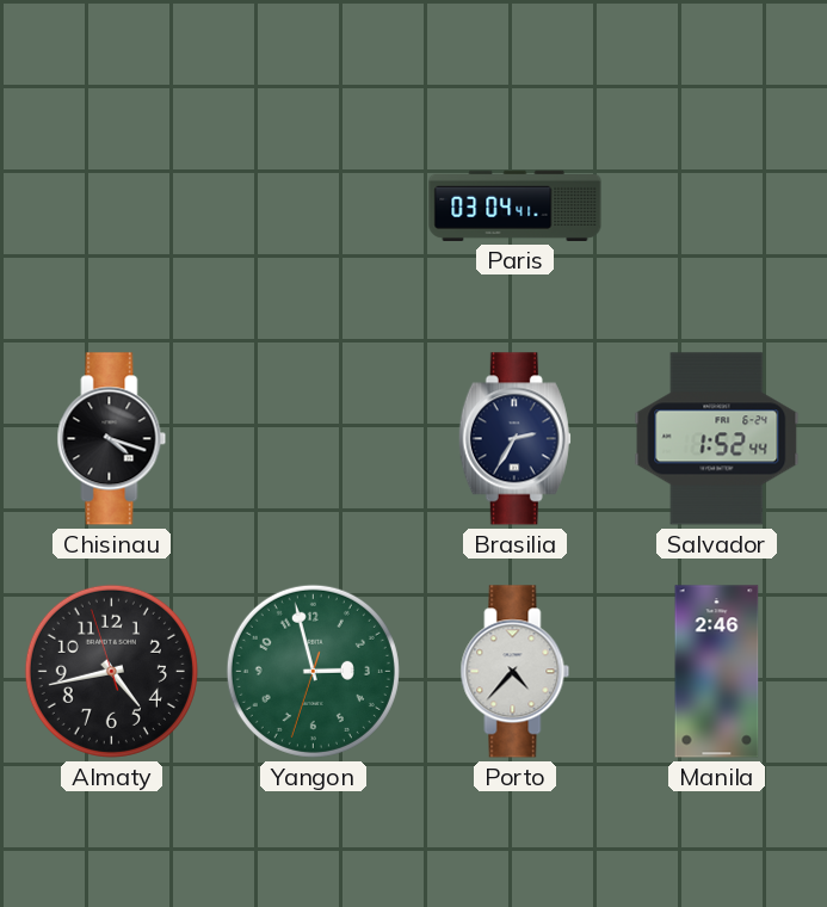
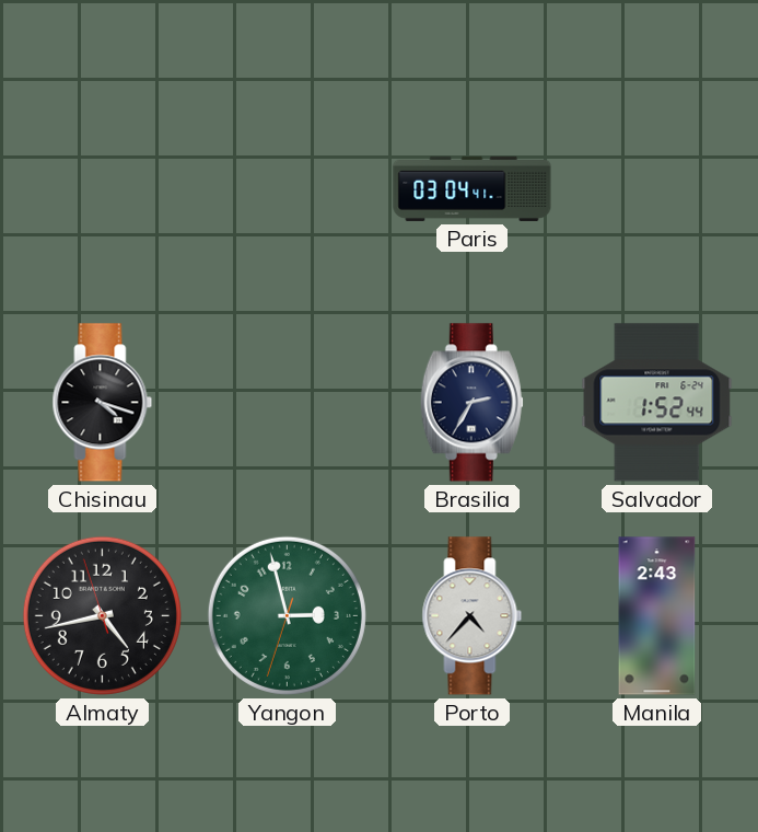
Manila: 2:46 -> 2:43 (657, 616)
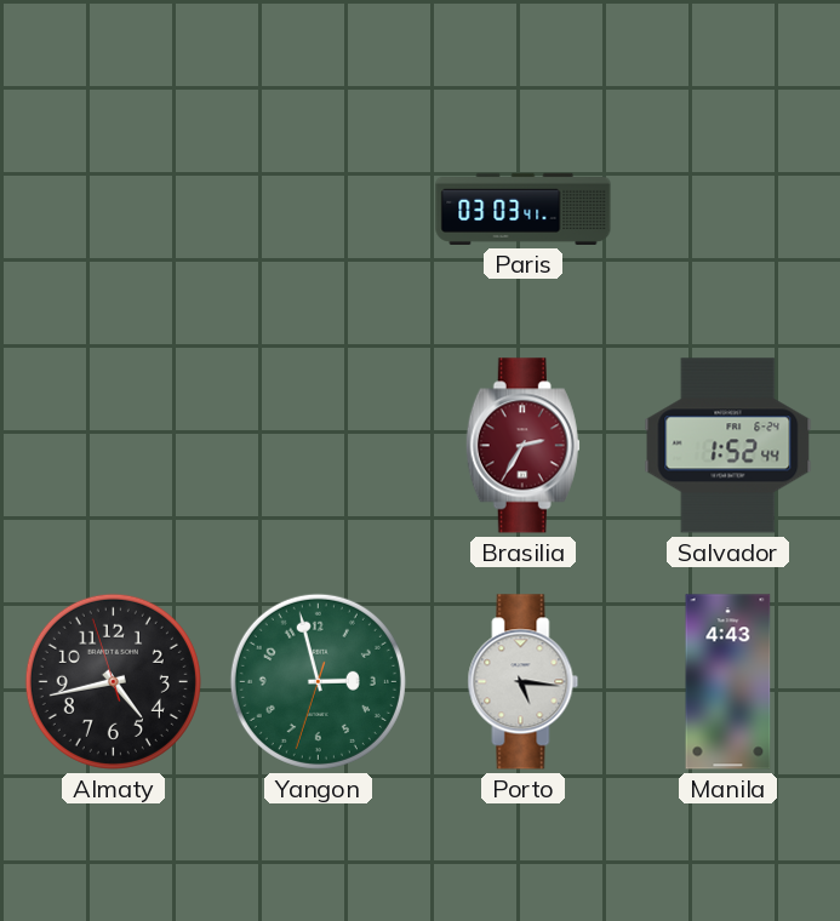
Paris: 03:04 -> 03:03 (524, 208)
Chisinau: 4:18 -> none (103, 403)
Brasilia dial: navy -> burgundy (522, 446)
Porto: 4:37 -> 5:16 (524, 682)
Manila: 2:43 -> 4:43 (728, 682)
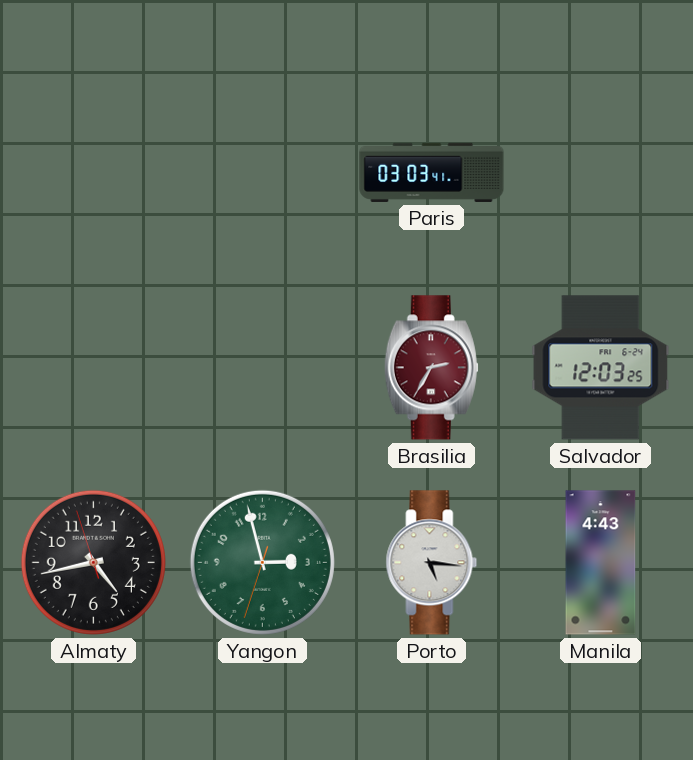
Salvador: 1:52 -> 12:03 (601, 368)
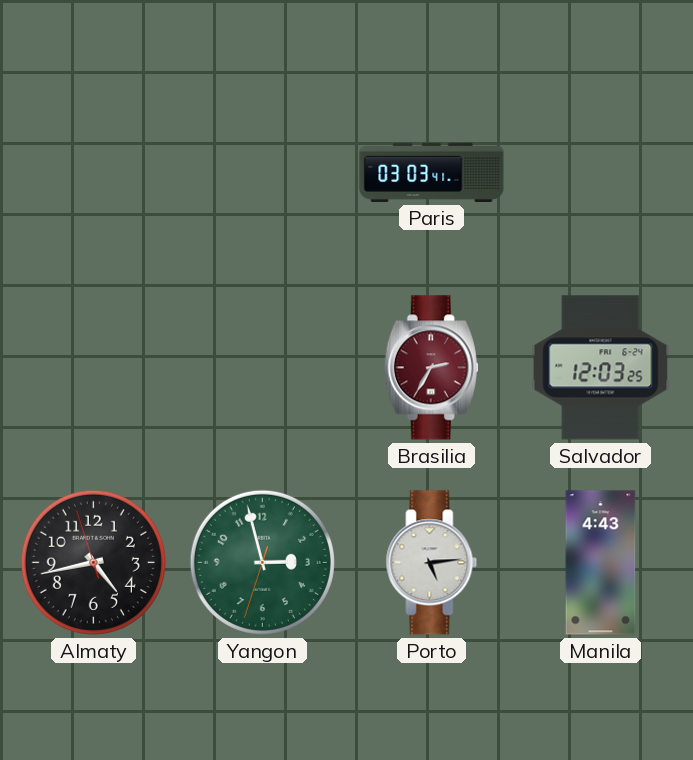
Porto: 5:16 -> 5:14 (432, 563)
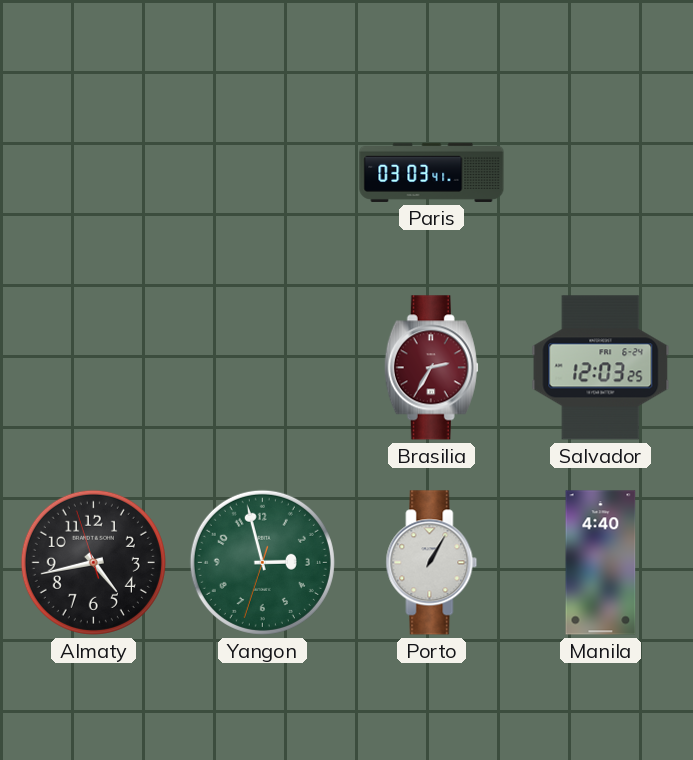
Porto: 5:14 -> 1:05 (432, 563)
Manila: 4:43 -> 4:40 (601, 563)
